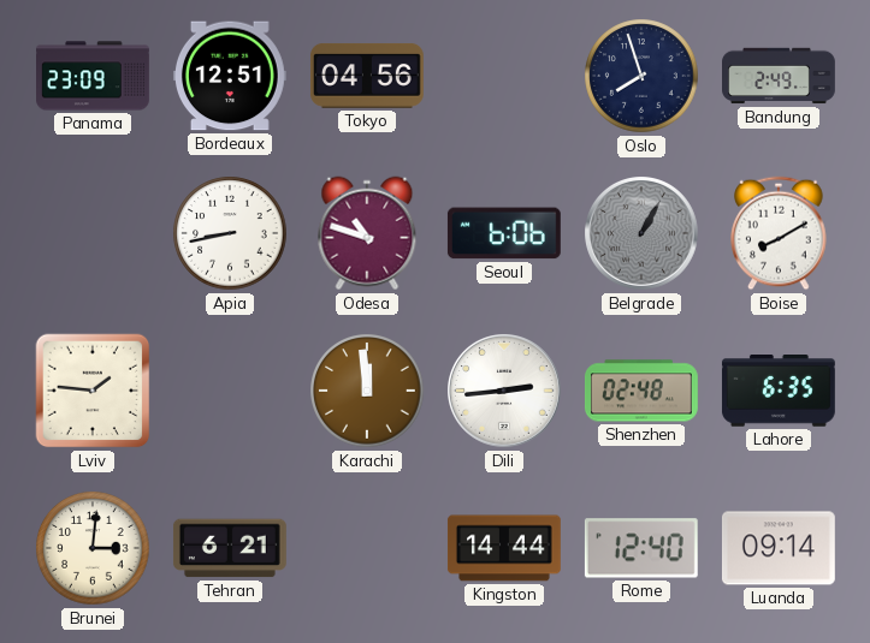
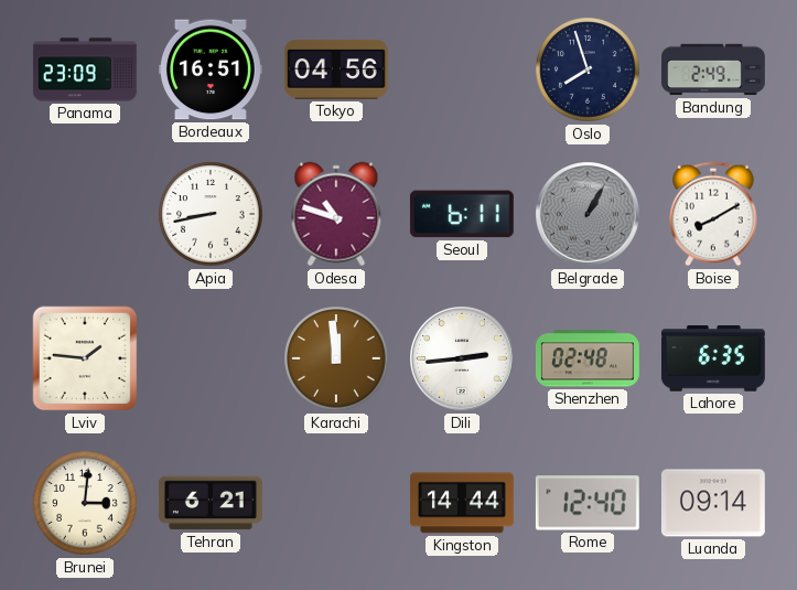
Bordeaux: 12:51 -> 16:51 (211, 69)
Seoul: 6:06 -> 6:11 (462, 214)
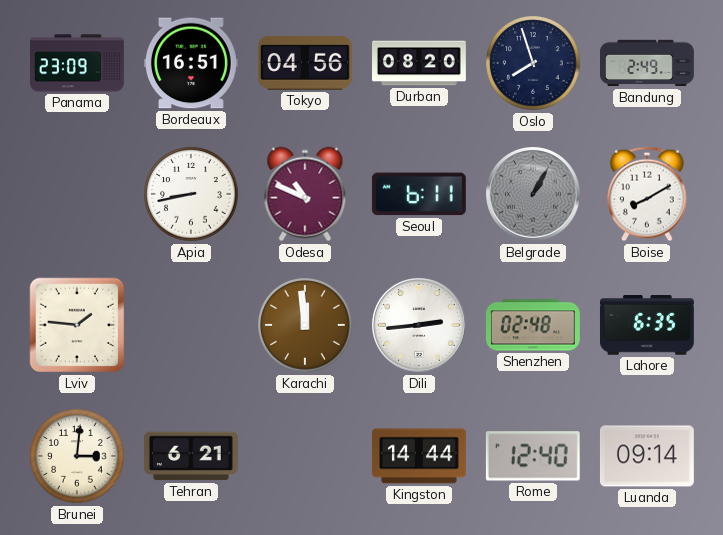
Durban: none -> 08:20 (420, 63)
Odesa: 10:48 -> 10:49 (305, 194)
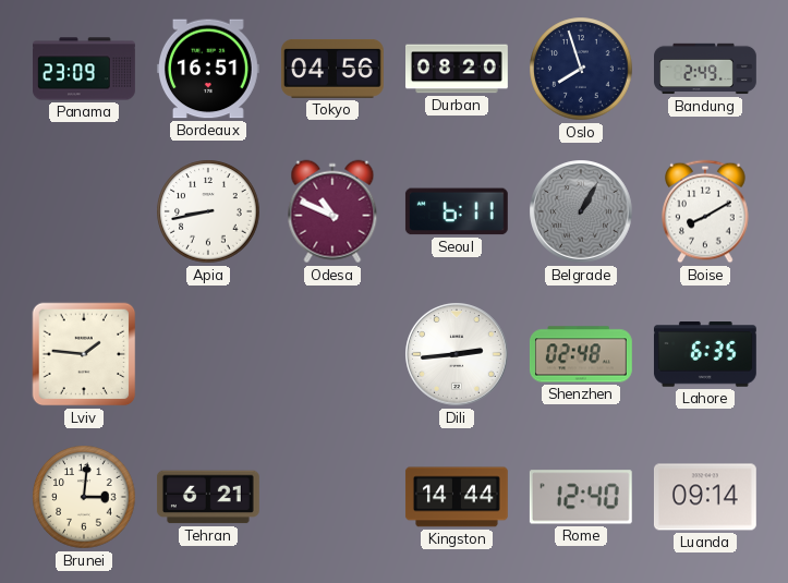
Karachi: 11:59 -> none (305, 325)
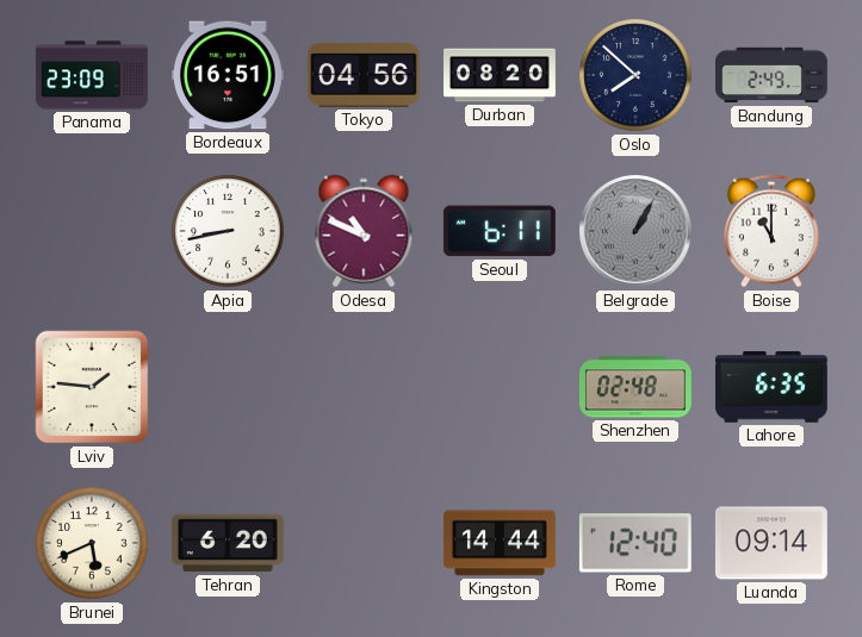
Oslo: 7:57 -> 7:52 (635, 75)
Boise: 8:10 -> 11:00 (771, 231)
Dili: 2:44 -> none (458, 355)
Brunei: 3:01 -> 5:41 (92, 543)
Tehran: 6:21 -> 6:20 (228, 543)
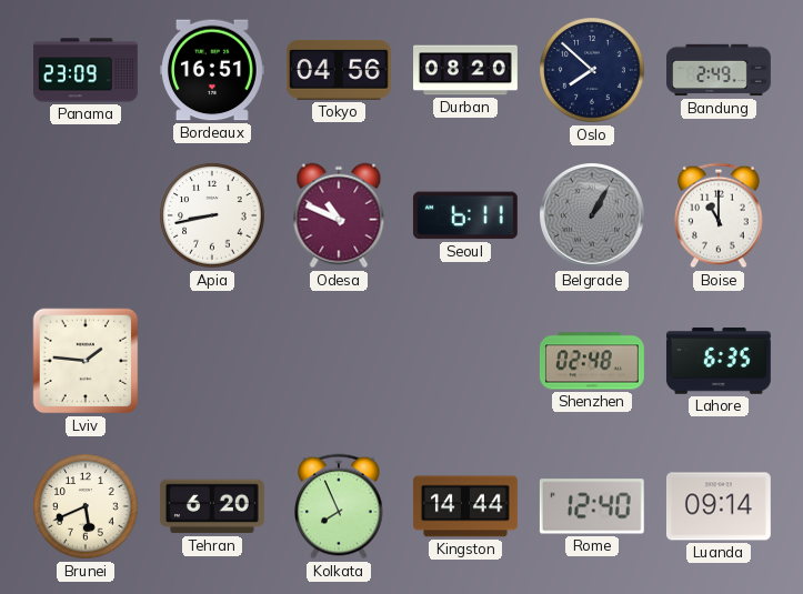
Kolkata: none -> 7:56 (339, 506)
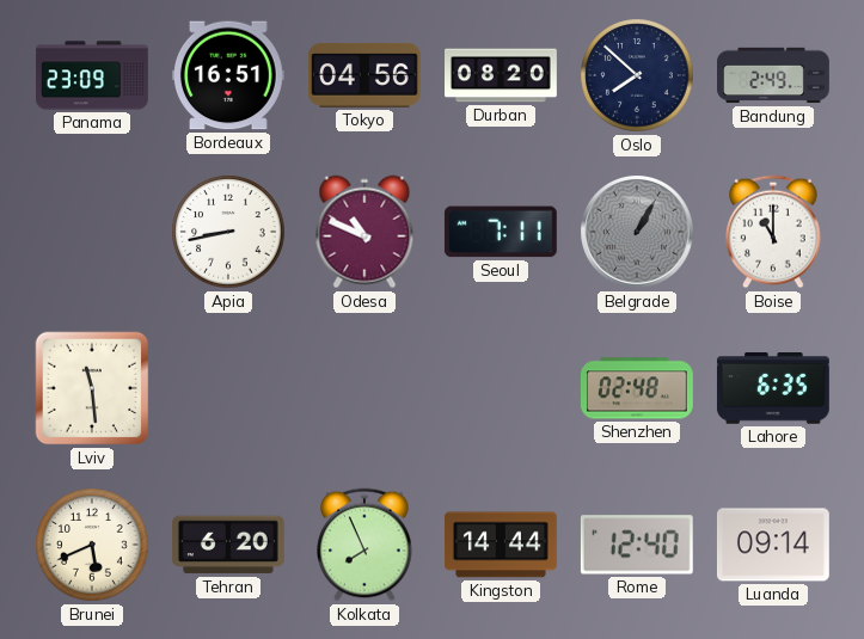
Seoul: 6:11 -> 7:11 (501, 232)
Lviv: 1:46 -> 11:29 (92, 388)
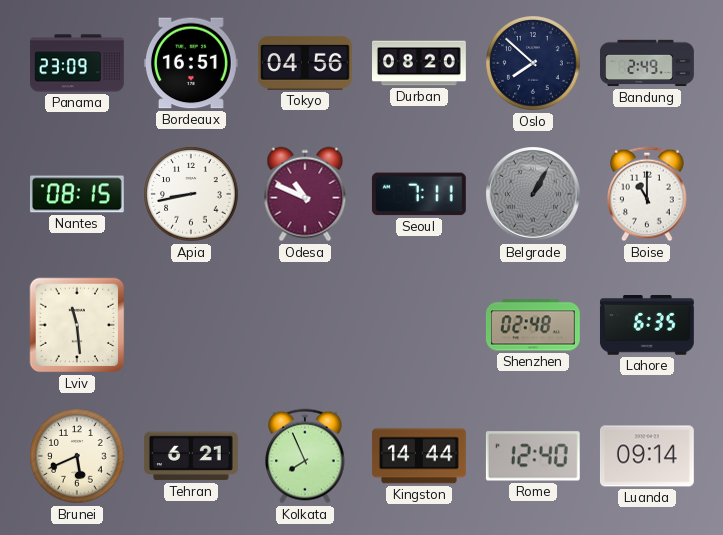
Nantes: none -> 08:15 (77, 194)
Tehran: 6:20 -> 6:21 (191, 456)
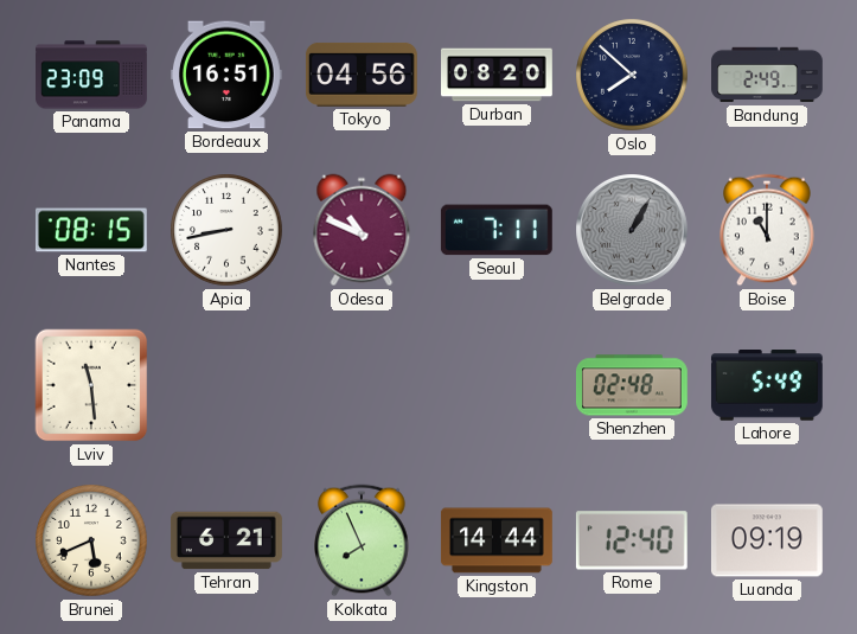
Lahore: 6:35 -> 5:49 (767, 385)
Luanda: 09:14 -> 09:19 (767, 540)
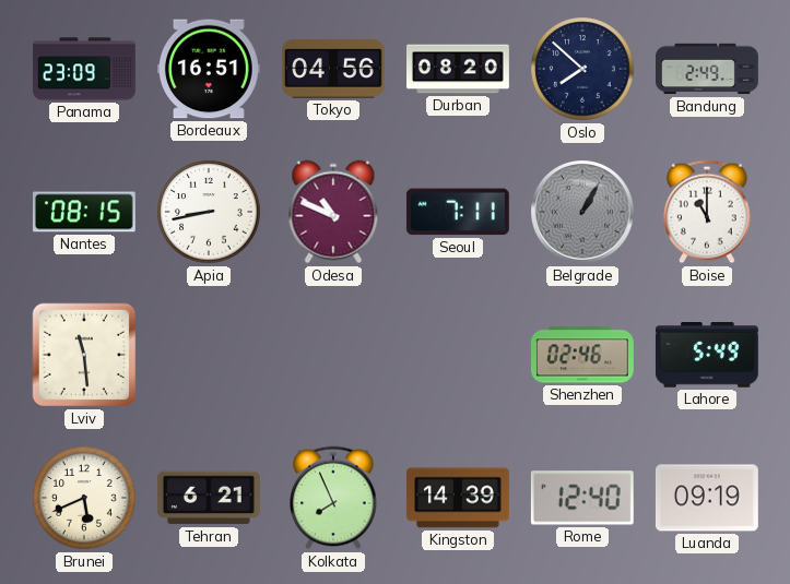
Shenzhen: 02:48 -> 02:46 (582, 355)
Kingston: 14:44 -> 14:39 (458, 498)
